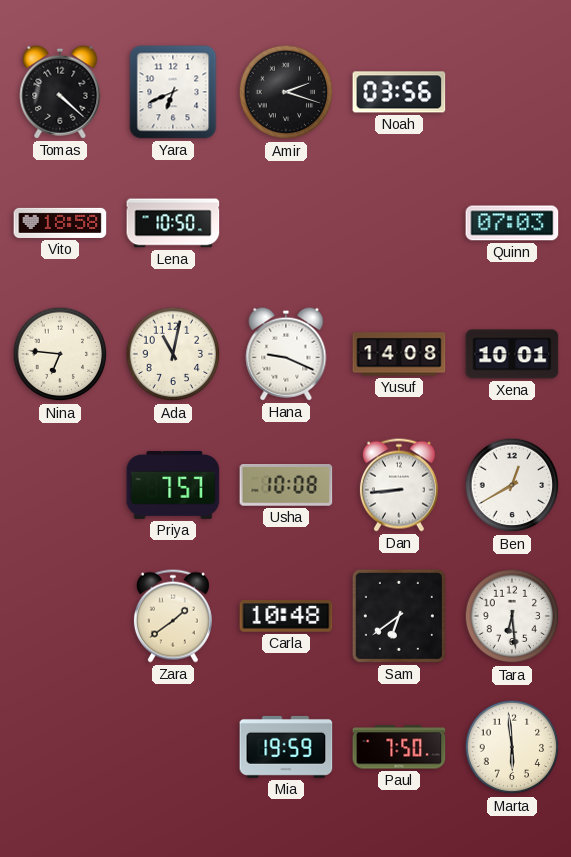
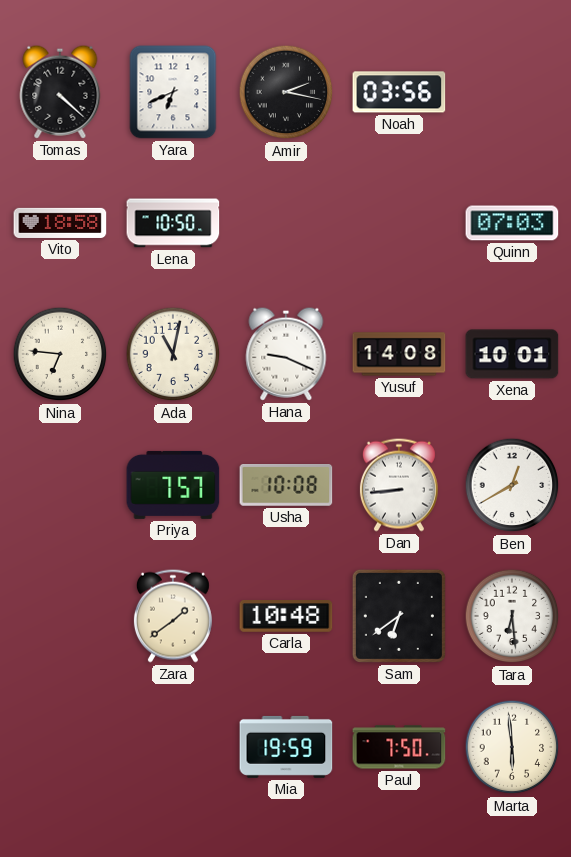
Amir: 2:18 -> 2:17 (286, 92)
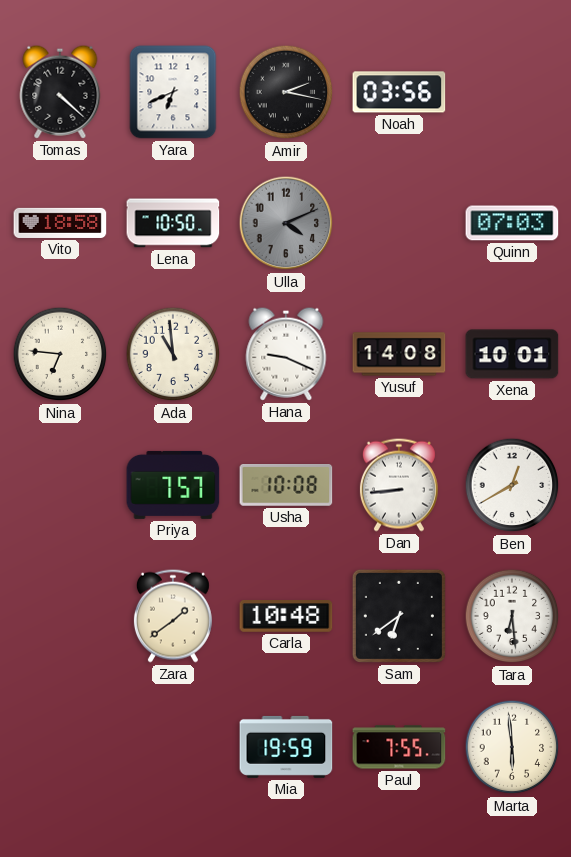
Ulla: none -> 4:11 (286, 223)
Ada: 11:02 -> 10:59 (173, 354)
Paul: 7:50 -> 7:55 (399, 747)
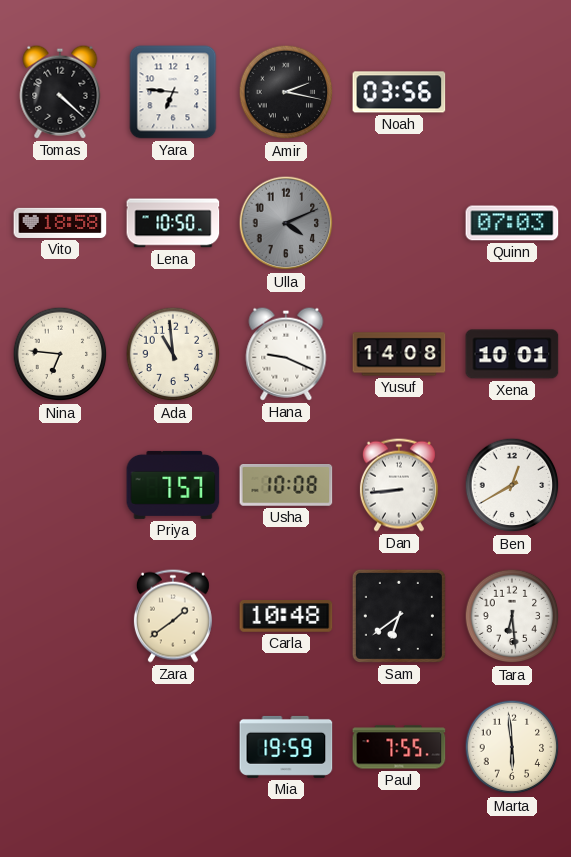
Yara: 6:41 -> 6:46 (173, 92)
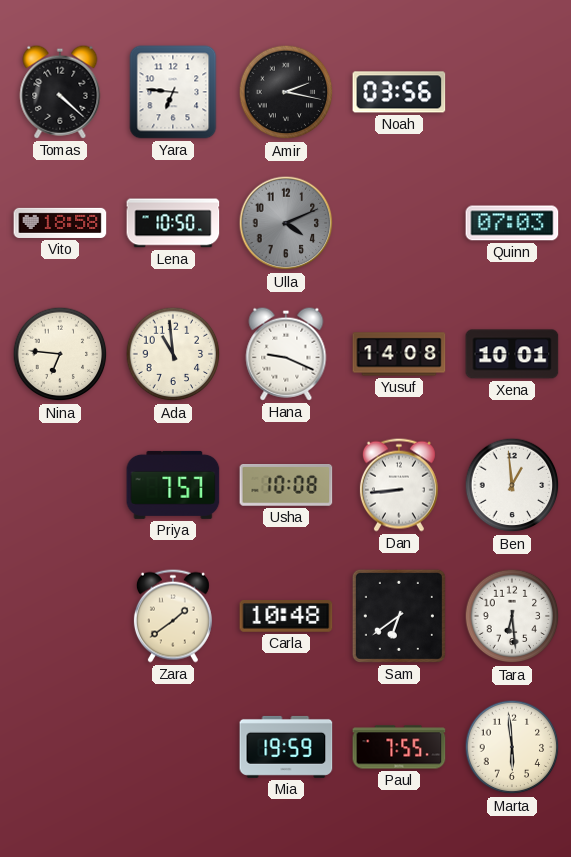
Ben: 12:40 -> 12:59 (512, 485)
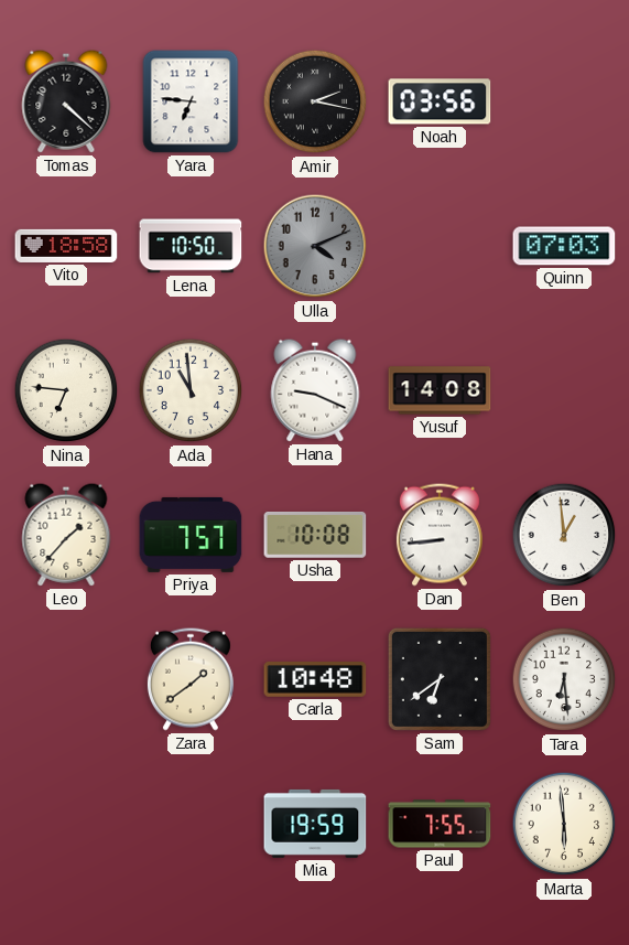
Xena: 10:01 -> none (512, 354)
Leo: none -> 1:37 (66, 535)
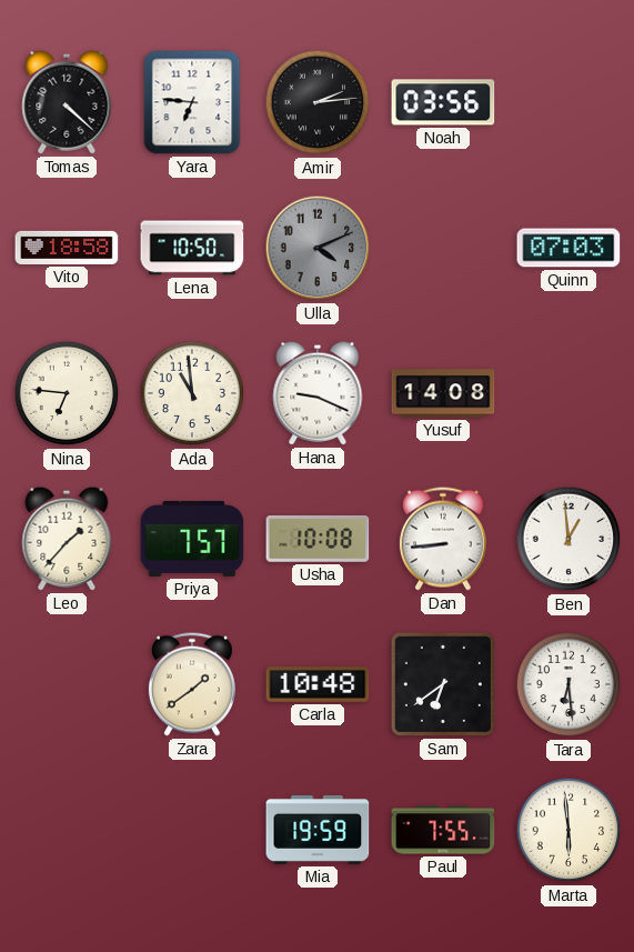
Amir: 2:17 -> 2:14 (318, 102)
